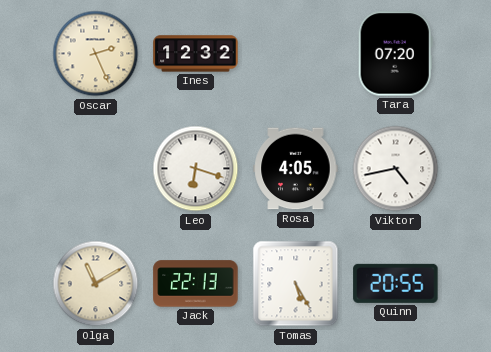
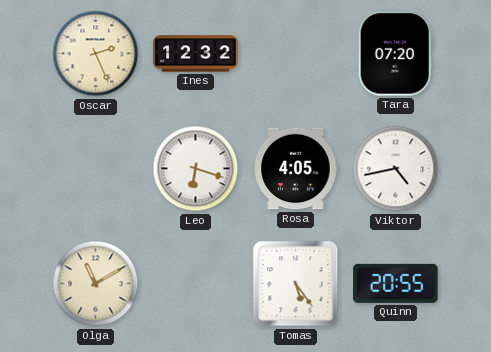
Jack: 22:13 -> none (196, 284)
Tomas: 5:25 -> 5:24 (296, 284)
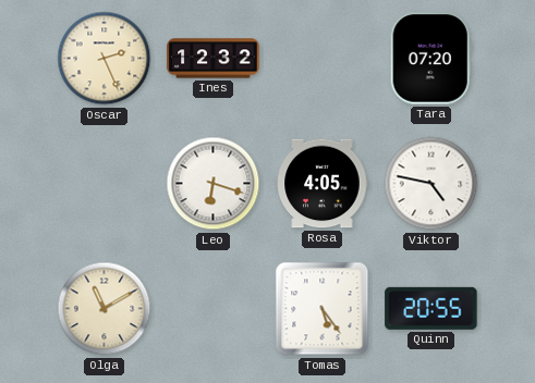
Viktor: 4:43 -> 4:47 (431, 184)
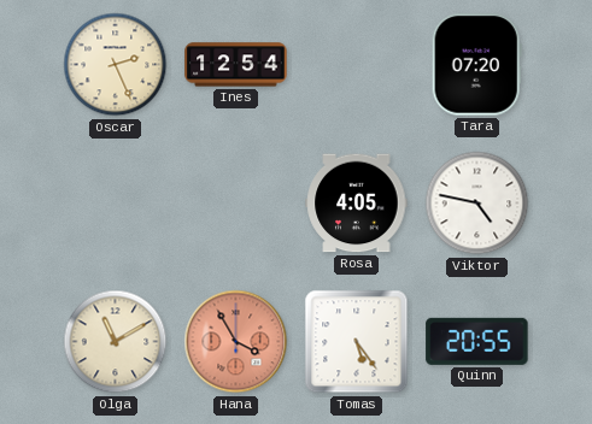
Ines: 12:32 -> 12:54 (236, 65)
Leo: 6:18 -> none (214, 184)
Hana: none -> 3:55 (236, 342)
